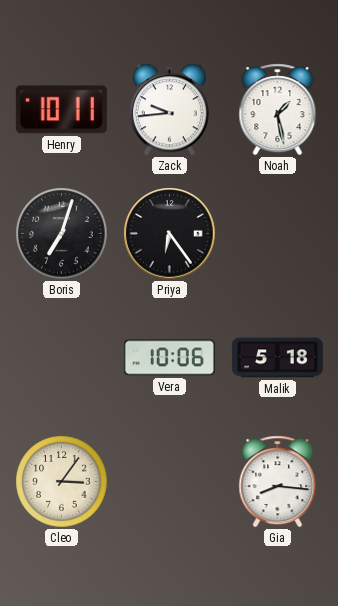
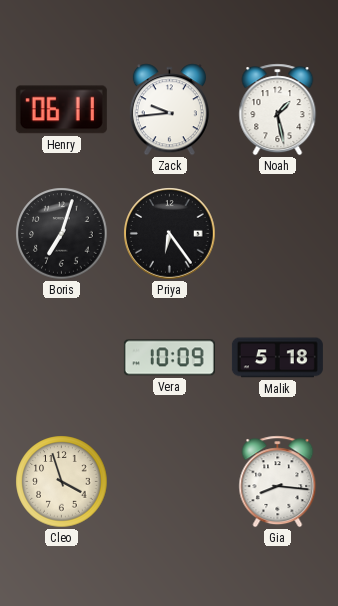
Henry: 10:11 -> 06:11 (61, 110)
Vera: 10:06 -> 10:09 (169, 358)
Cleo: 3:06 -> 3:57 (62, 482)
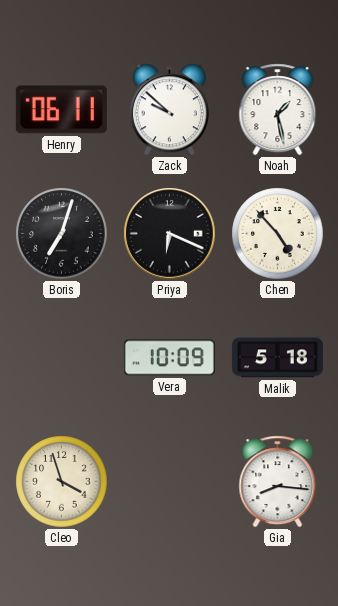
Zack: 9:44 -> 9:52 (169, 110)
Priya: 6:24 -> 6:19 (170, 234)
Chen: none -> 4:53 (278, 234)
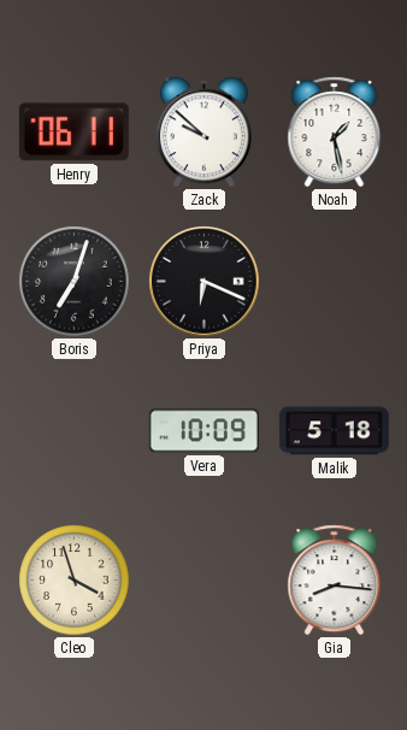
Chen: 4:53 -> none (278, 234)
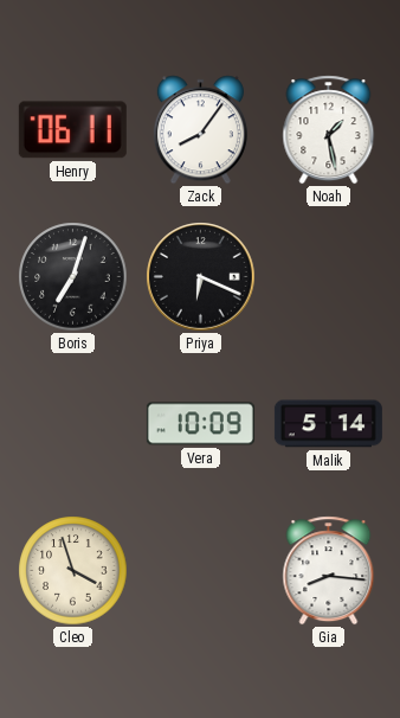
Zack: 9:52 -> 8:06 (200, 130)
Malik: 5:18 -> 5:14 (328, 424)
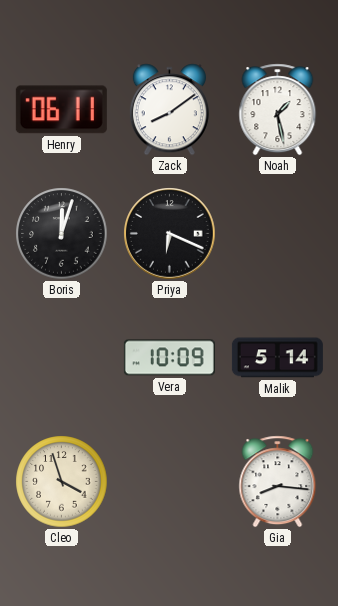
Zack: 8:06 -> 8:09 (169, 110)
Boris: 7:03 -> 12:03 (62, 234)
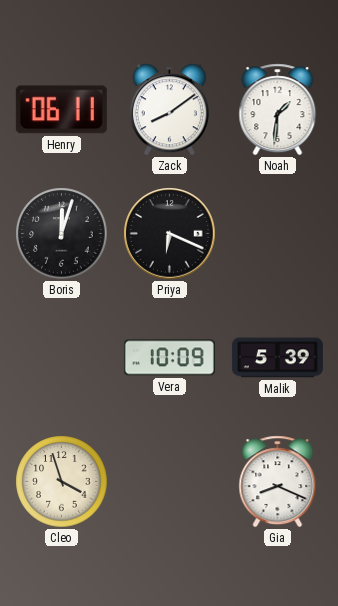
Noah: 1:28 -> 1:31 (278, 110)
Malik: 5:14 -> 5:39 (277, 358)
Gia: 8:16 -> 8:19 (278, 482)
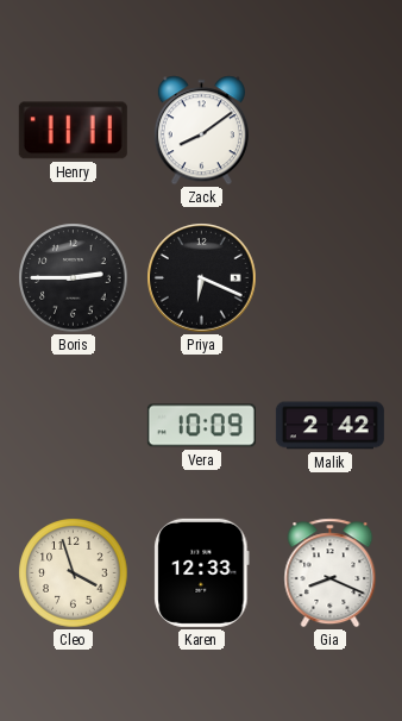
Henry: 06:11 -> 11:11 (73, 131)
Noah: 1:31 -> none (278, 110)
Boris: 12:03 -> 2:45 (74, 278)
Malik: 5:39 -> 2:42 (329, 426)
Karen: none -> 12:33 (202, 572)
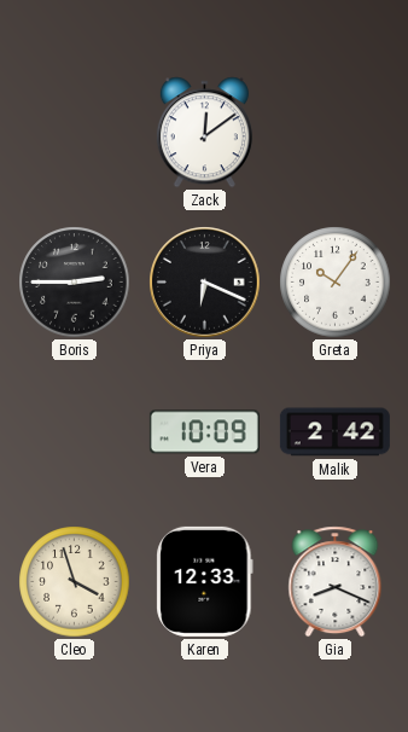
Henry: 11:11 -> none (73, 131)
Zack: 8:09 -> 12:09 (204, 133)
Greta: none -> 10:06 (336, 283)
